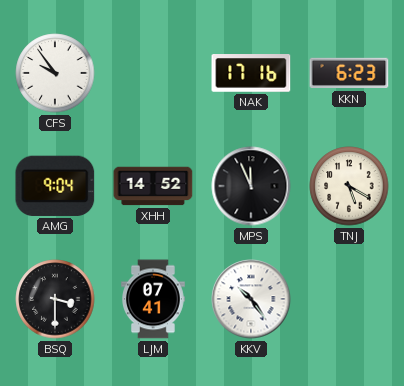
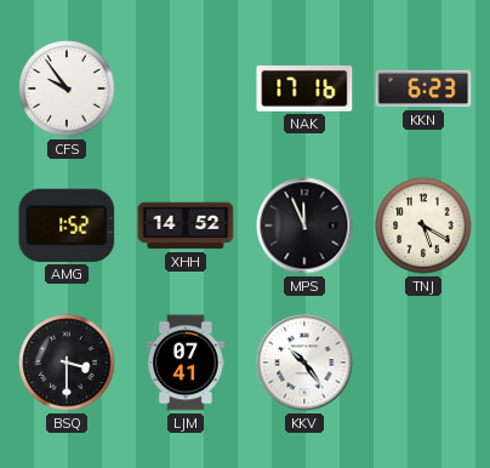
AMG: 9:04 -> 1:52 (67, 226)
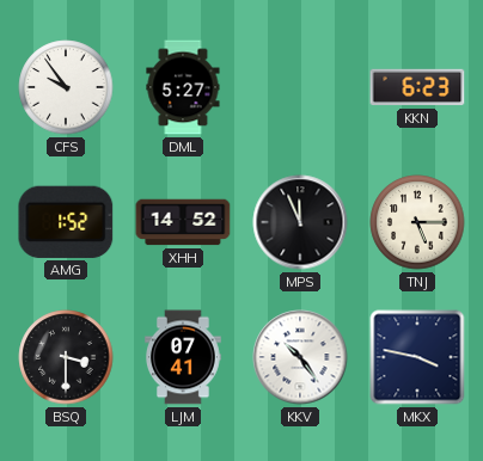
DML: none -> 5:27 (183, 87)
NAK: 17:16 -> none (304, 89)
TNJ: 5:20 -> 5:15 (417, 222)
MKX: none -> 3:47 (417, 357)
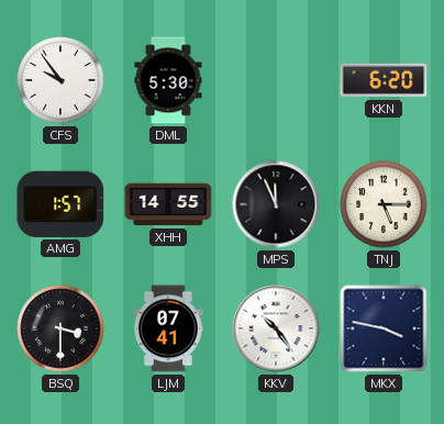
DML: 5:27 -> 5:30 (168, 80)
KKN: 6:23 -> 6:20 (384, 80)
AMG: 1:52 -> 1:57 (60, 204)
XHH: 14:52 -> 14:55 (168, 204)
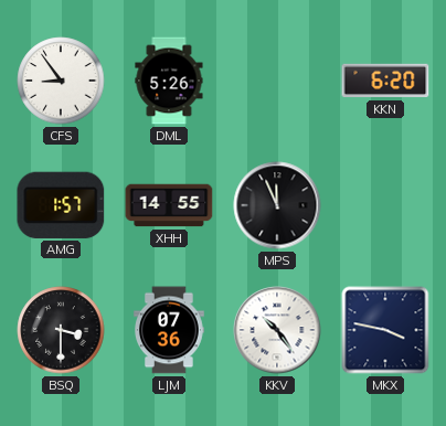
CFS: 9:54 -> 8:54 (61, 81)
DML: 5:30 -> 5:26 (169, 81)
TNJ: 5:15 -> none (384, 204)
LJM: 07:41 -> 07:36 (170, 330)
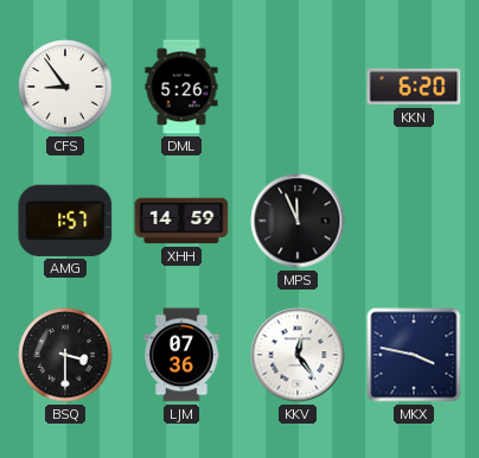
XHH: 14:55 -> 14:59 (181, 221)
KKV: 10:24 -> 12:24 (298, 355)
